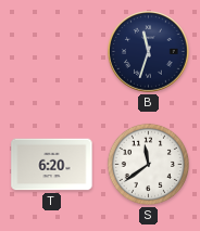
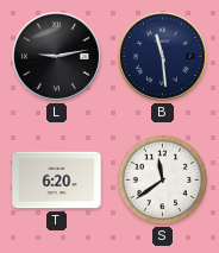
L: none -> 9:13 (57, 57)
B: 11:33 -> 11:29 (163, 57)
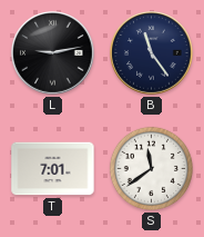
B: 11:29 -> 11:24 (152, 53)
T: 6:20 -> 7:01 (53, 169)
